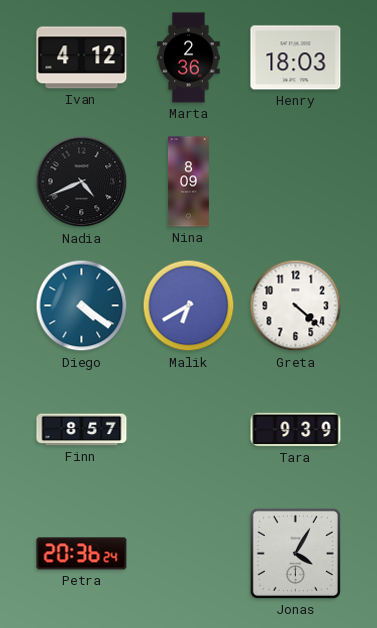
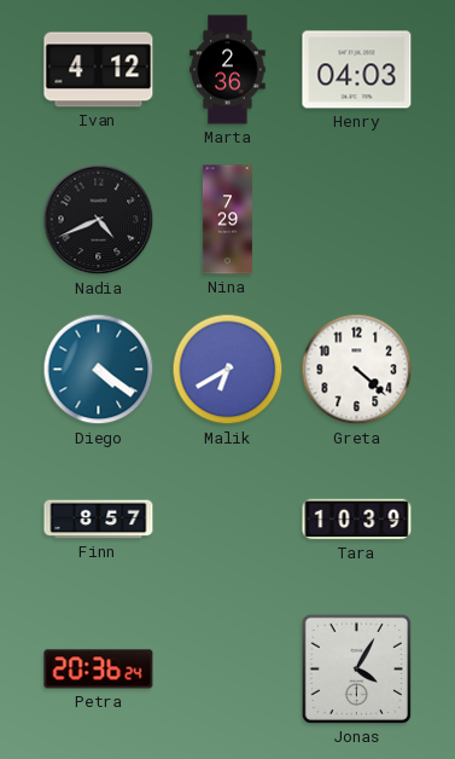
Henry: 18:03 -> 04:03 (357, 70)
Nina: 8:09 -> 7:29 (227, 220)
Tara: 9:39 -> 10:39 (357, 520)
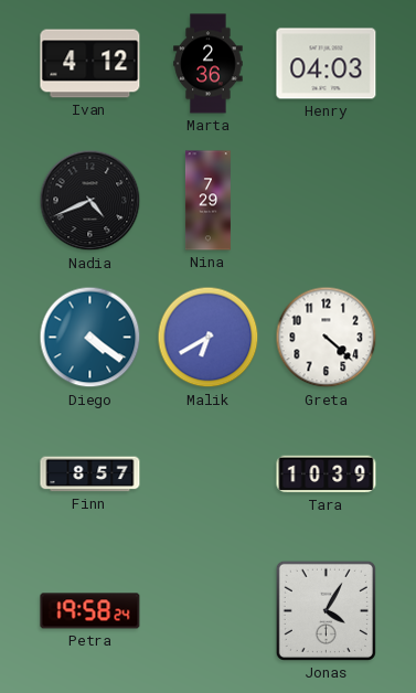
Petra: 20:36 -> 19:58 (90, 611)
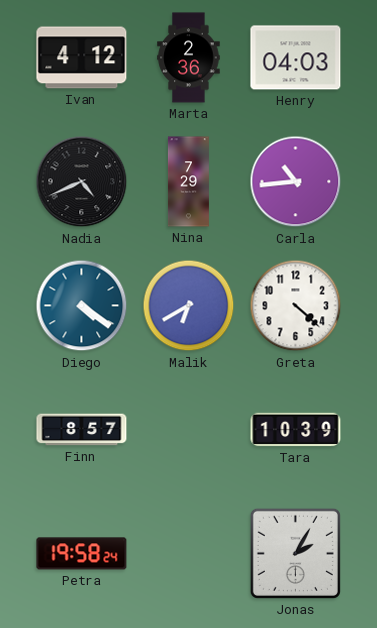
Carla: none -> 10:44 (296, 182)
Jonas: 4:05 -> 2:05 (295, 553)
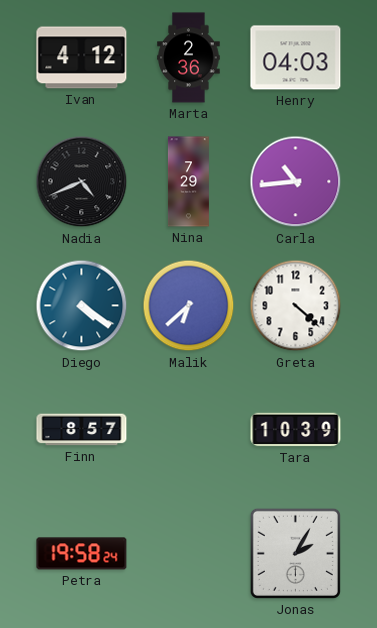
Malik: 6:40 -> 6:38 (189, 306)
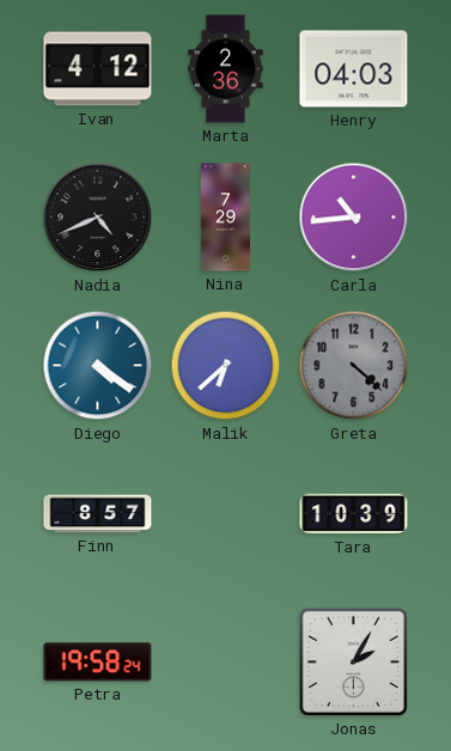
Greta dial: white -> grey (354, 366)
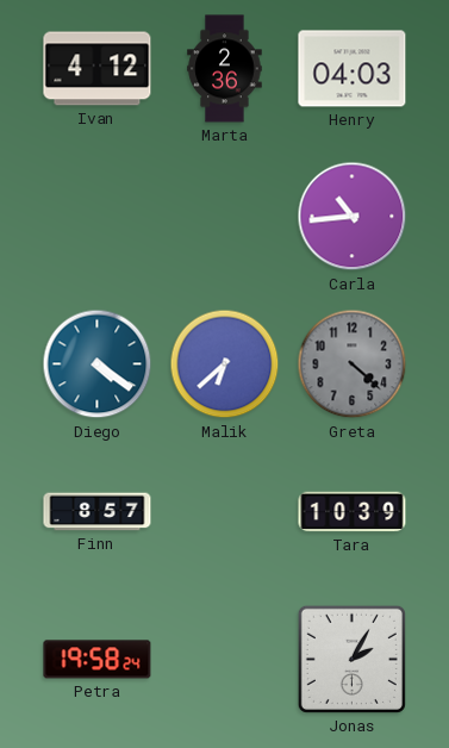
Nadia: 4:41 -> none (98, 218)
Nina: 7:29 -> none (225, 218)
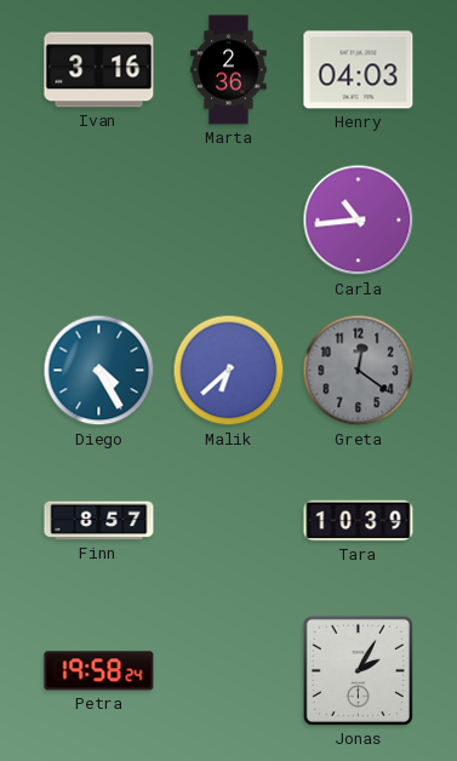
Ivan: 4:12 -> 3:16 (99, 70)
Diego: 4:21 -> 4:25 (99, 371)
Greta: 4:22 -> 12:21 (359, 371)
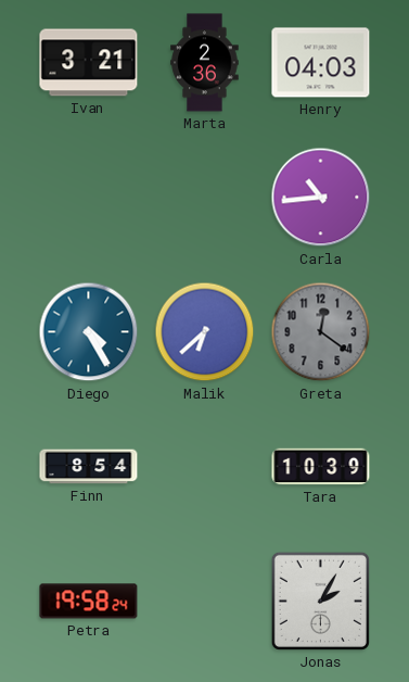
Ivan: 3:16 -> 3:21 (89, 63)
Finn: 8:57 -> 8:54 (89, 467)
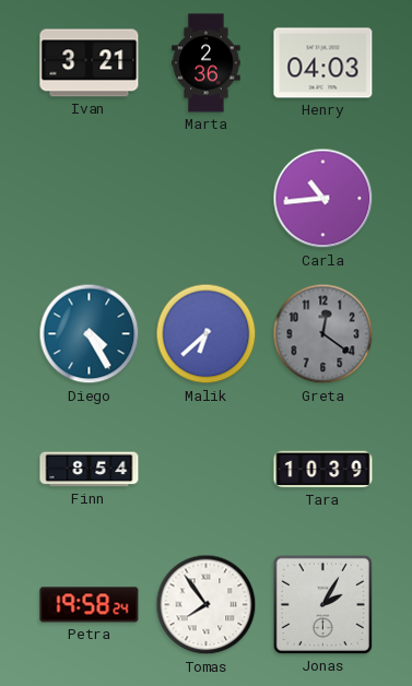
Tomas: none -> 7:54 (207, 605)
